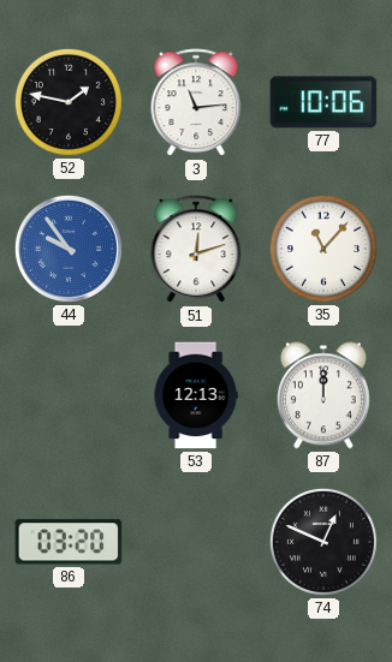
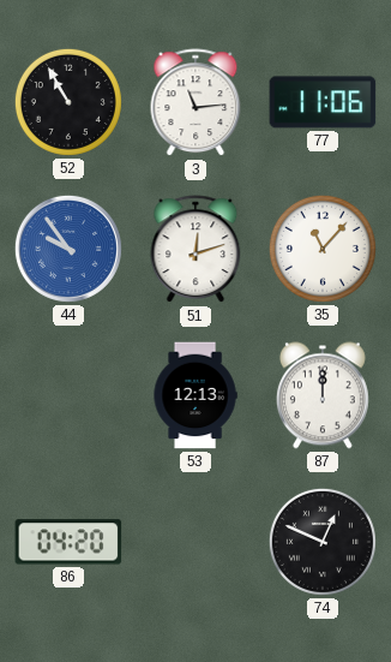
52: 1:47 -> 10:55 (68, 102)
77: 10:06 -> 11:06 (323, 102)
86: 03:20 -> 04:20 (68, 542)
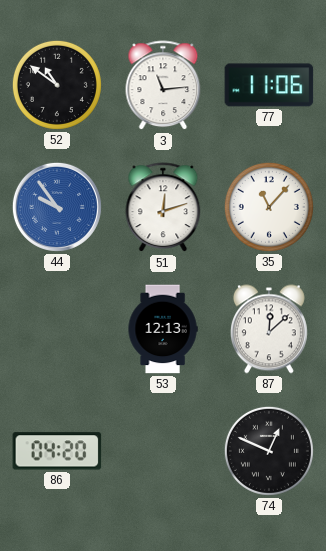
52: 10:55 -> 10:51 (57, 85)
87: 12:00 -> 12:08 (269, 329)
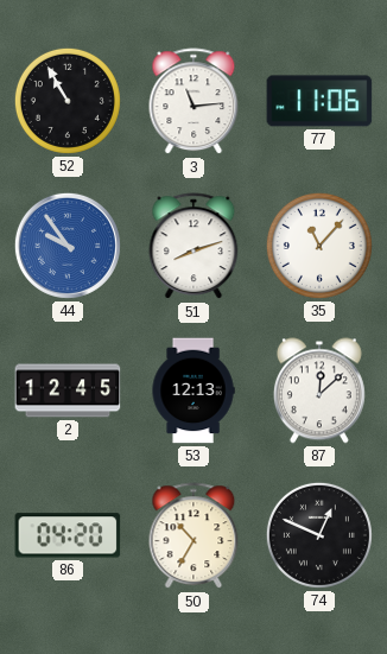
52: 10:51 -> 10:55 (68, 101)
51: 12:12 -> 8:12 (193, 247)
2: none -> 12:45 (68, 391)
50: none -> 10:35 (193, 536)
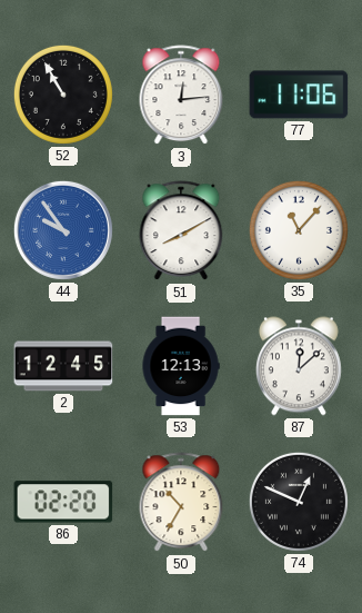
3: 11:14 -> 12:14 (181, 96)
51: 8:12 -> 8:10 (181, 231)
86: 04:20 -> 02:20 (63, 502)
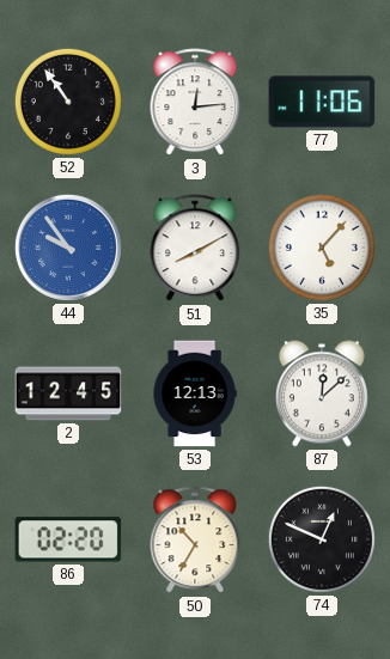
52: 10:55 -> 10:54 (68, 102)
35: 11:07 -> 5:07 (322, 248)
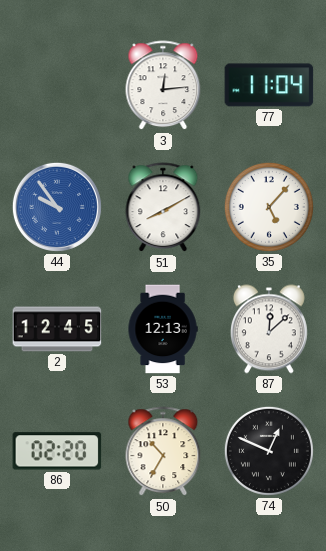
52: 10:54 -> none (68, 102)
77: 11:06 -> 11:04 (269, 85)
